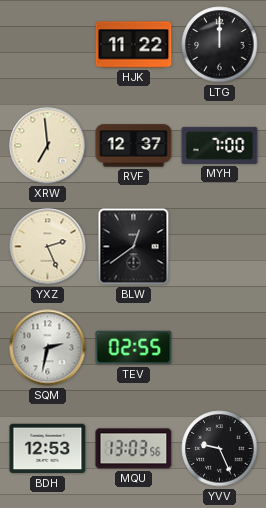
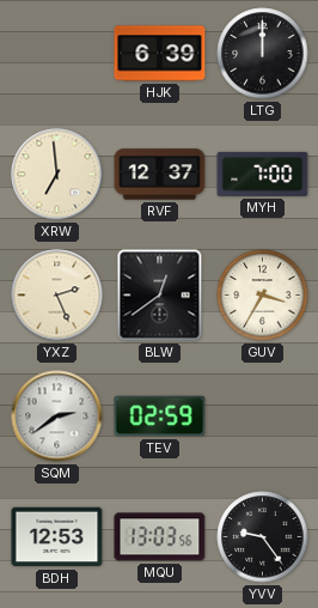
HJK: 11:22 -> 6:39 (160, 54)
GUV: none -> 3:35 (263, 296)
SQM: 2:32 -> 2:39 (57, 417)
TEV: 02:55 -> 02:59 (160, 417)
YVV: 9:26 -> 9:24 (263, 537)
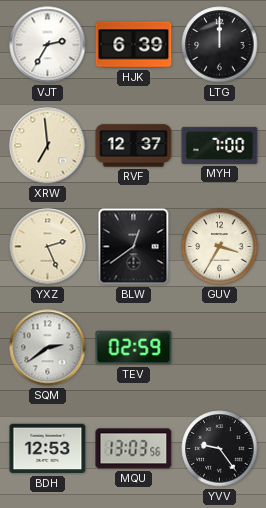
VJT: none -> 2:35 (48, 45)
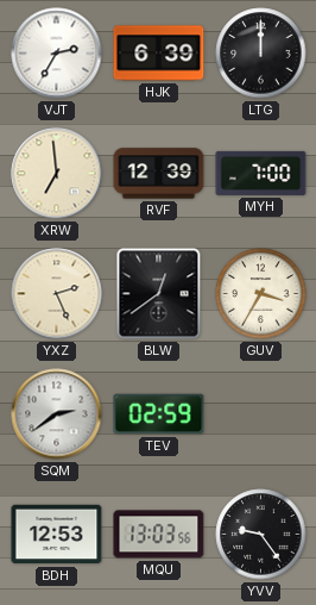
RVF: 12:37 -> 12:39 (159, 174)
